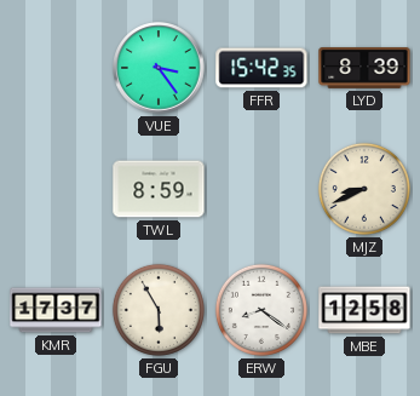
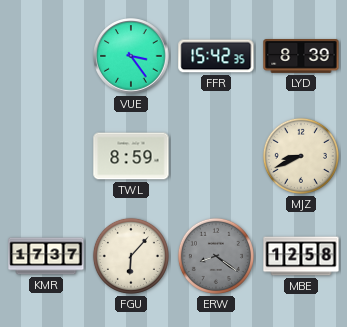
FGU: 5:55 -> 6:07 (131, 256)
ERW dial: white -> grey (216, 256)
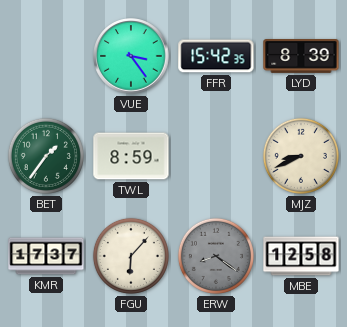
BET: none -> 1:36 (46, 156)
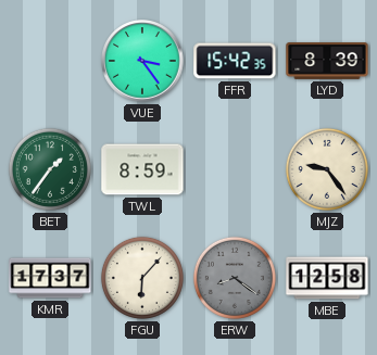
MJZ: 8:41 -> 9:24 (327, 169)
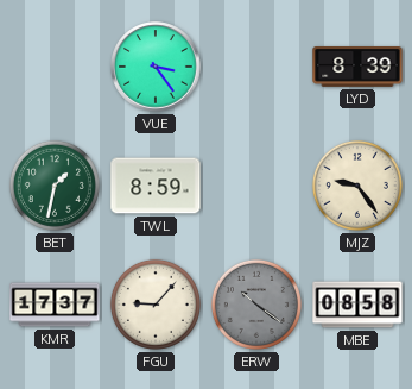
FFR: 15:42 -> none (235, 61)
BET: 1:36 -> 1:32 (55, 186)
FGU: 6:07 -> 9:07 (156, 305)
ERW: 8:21 -> 10:21 (256, 305)
MBE: 12:58 -> 08:58 (357, 305)
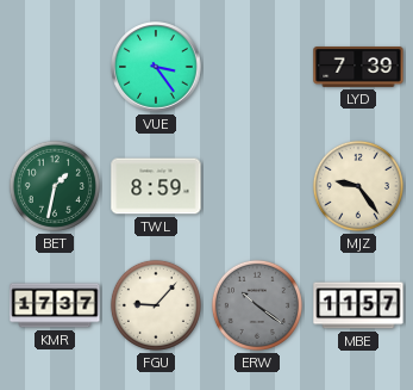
LYD: 8:39 -> 7:39 (358, 68)
MBE: 08:58 -> 11:57 (358, 305)
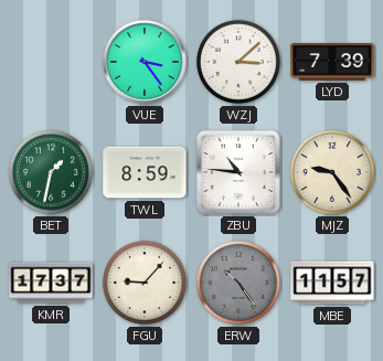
WZJ: none -> 3:08 (238, 62)
ZBU: none -> 10:46 (238, 172)
ERW: 10:21 -> 10:24 (238, 283)
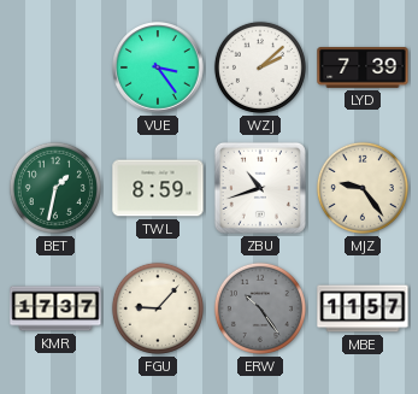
WZJ: 3:08 -> 2:08 (260, 67)
ZBU: 10:46 -> 10:42 (260, 188)
